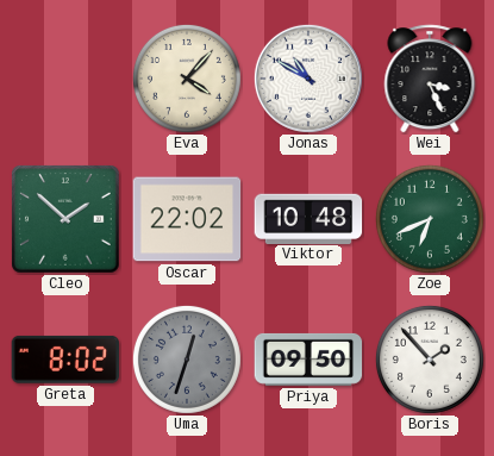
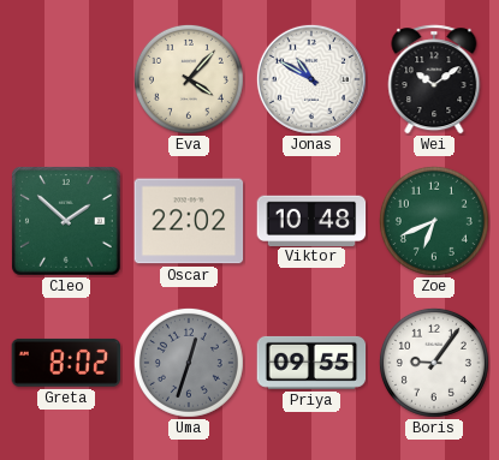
Wei: 3:26 -> 10:09 (434, 79)
Priya: 09:50 -> 09:55 (311, 363)
Boris: 1:53 -> 9:06 (434, 363)
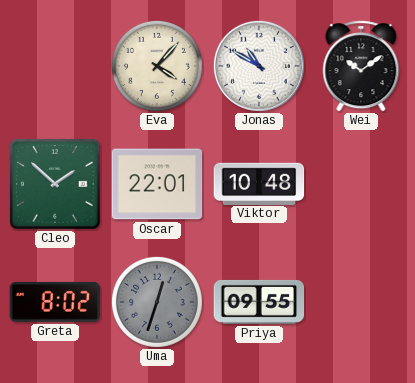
Oscar: 22:02 -> 22:01 (157, 184)
Zoe: 6:41 -> none (434, 221)
Boris: 9:06 -> none (434, 363)
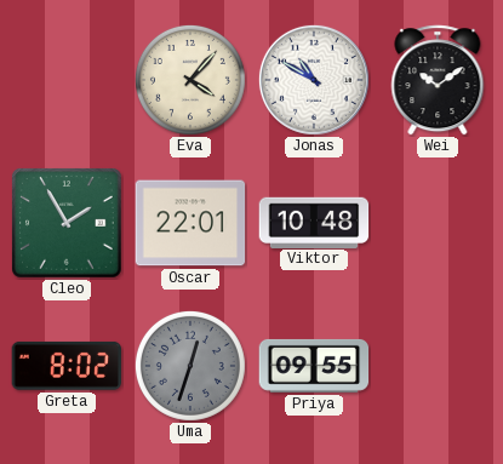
Cleo: 1:52 -> 1:55 (68, 224)
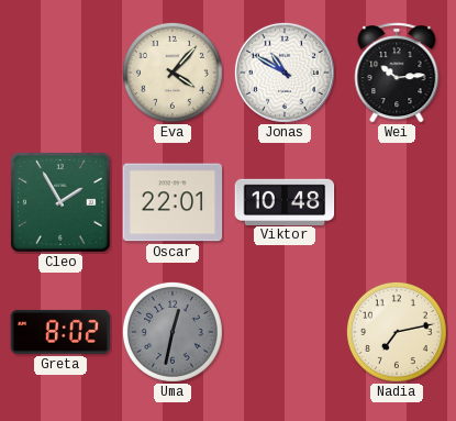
Wei: 10:09 -> 10:14 (397, 73)
Uma: 12:33 -> 12:32 (173, 332)
Priya: 09:55 -> none (314, 366)
Nadia: none -> 7:13 (397, 332)
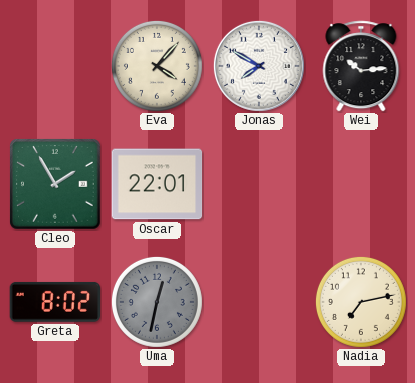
Jonas: 10:50 -> 7:50 (259, 66)
Viktor: 10:48 -> none (285, 201)
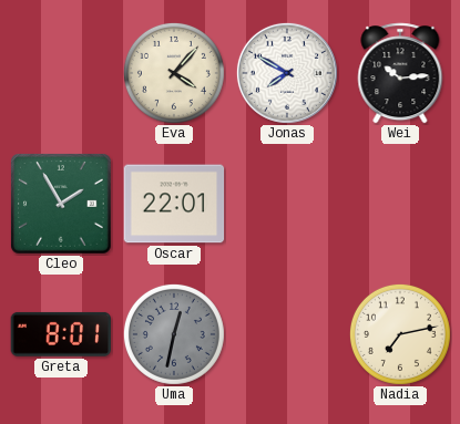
Greta: 8:02 -> 8:01 (61, 334)
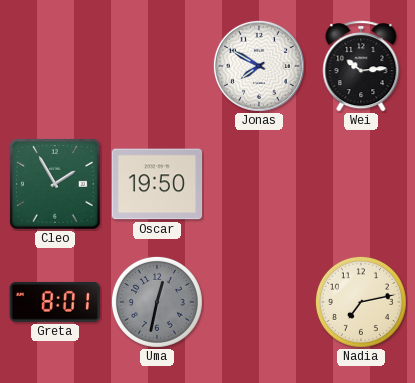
Eva: 4:07 -> none (174, 73)
Oscar: 22:01 -> 19:50 (157, 184)
